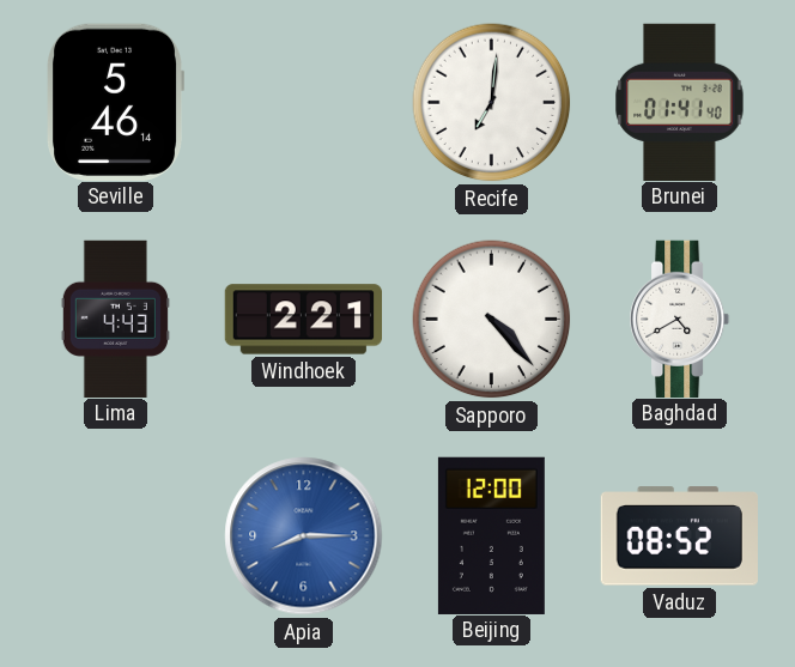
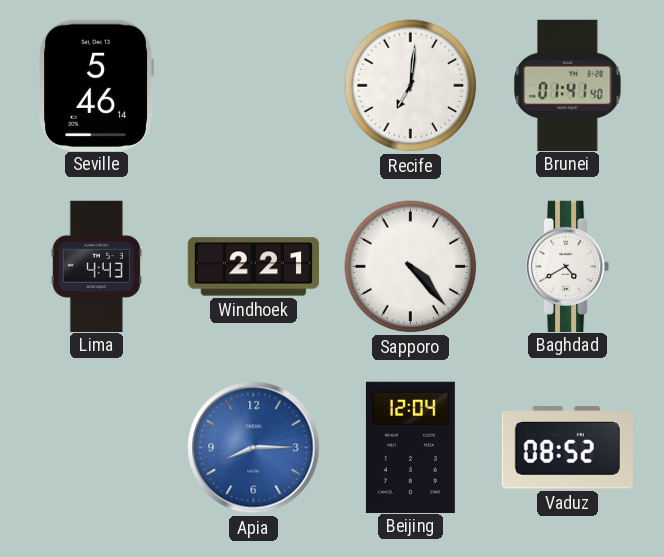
Beijing: 12:00 -> 12:04 (410, 447)
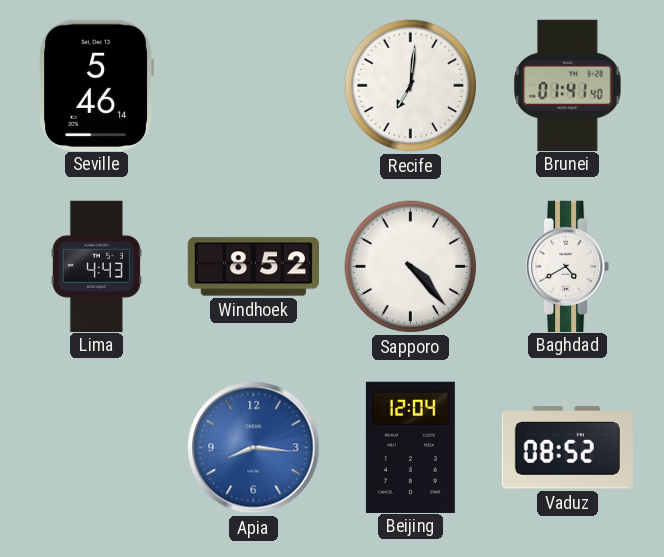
Windhoek: 2:21 -> 8:52 (253, 267)
Apia: 8:15 -> 8:16 (254, 448)
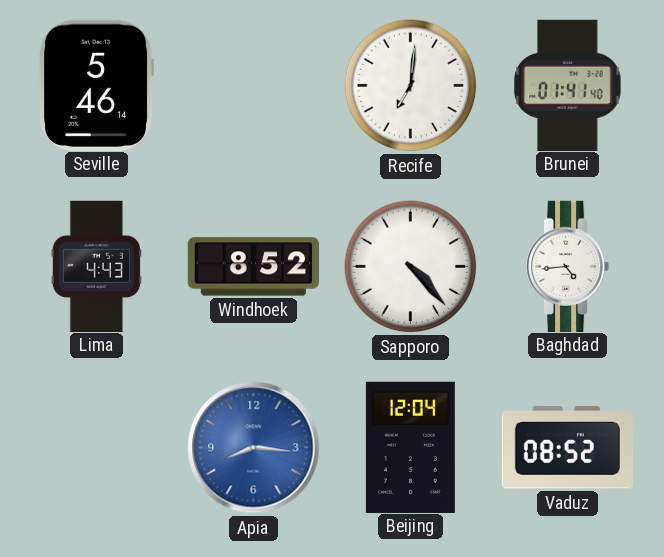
Baghdad: 4:40 -> 4:44 (569, 266)
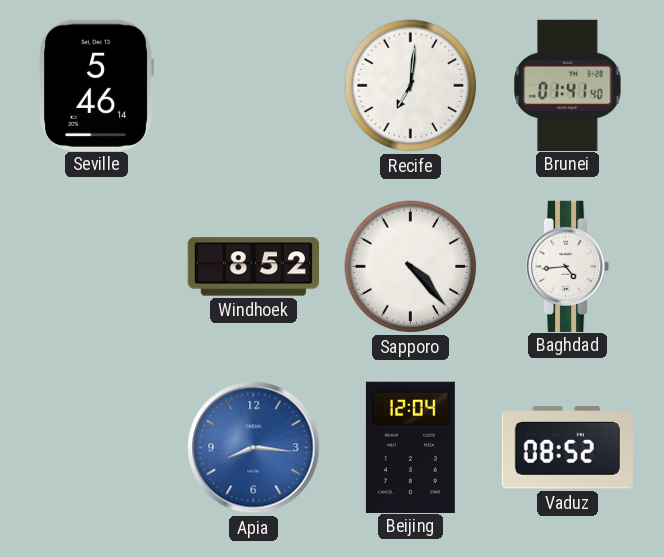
Lima: 4:43 -> none (96, 266)
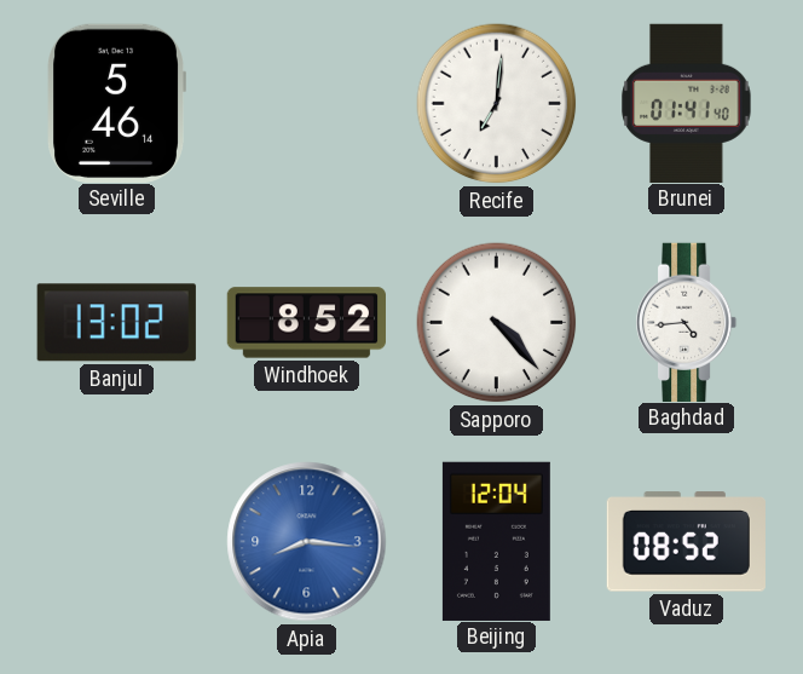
Banjul: none -> 13:02 (116, 323)
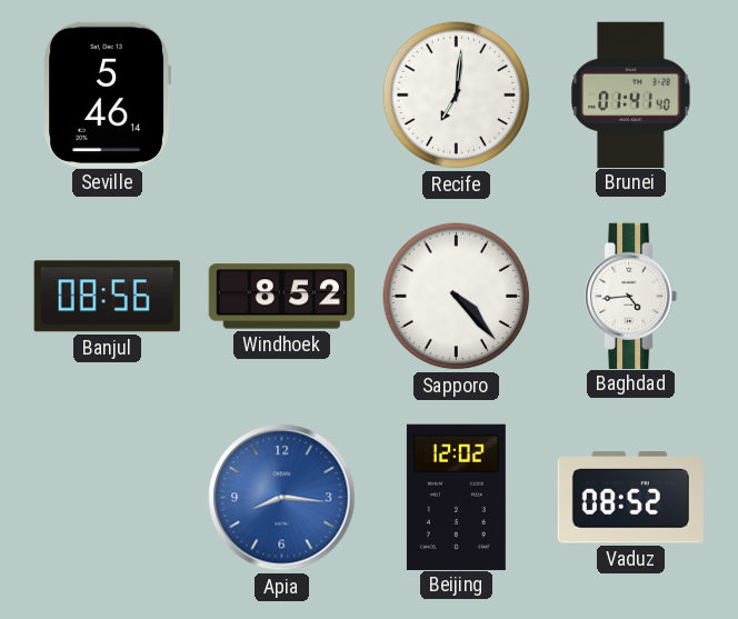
Banjul: 13:02 -> 08:56 (107, 297)
Beijing: 12:04 -> 12:02 (456, 497)
